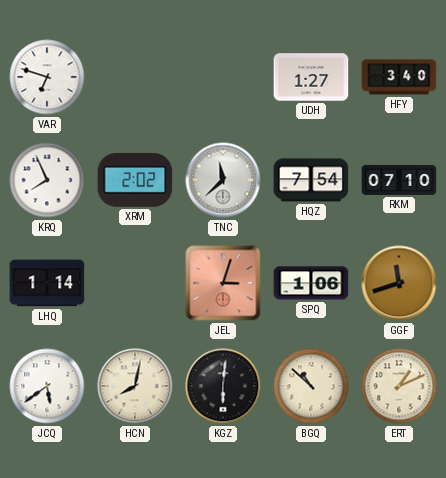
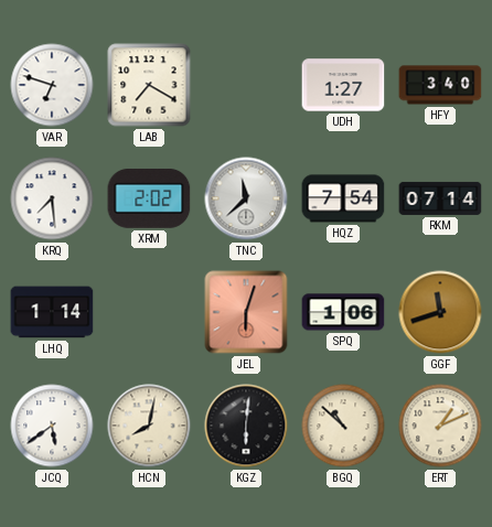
LAB: none -> 7:20 (149, 85)
KRQ: 7:56 -> 7:29 (52, 198)
RKM: 07:10 -> 07:14 (440, 198)
JEL: 3:03 -> 6:03 (246, 312)
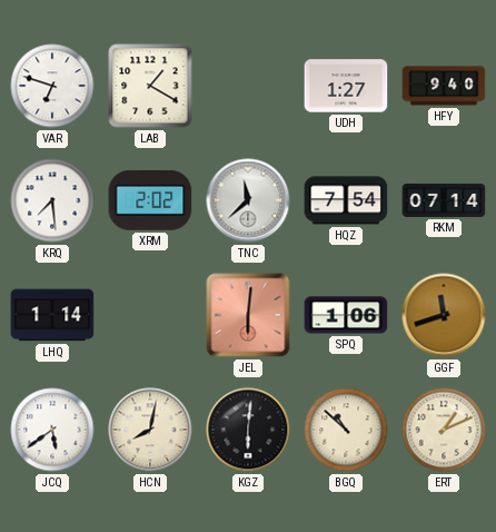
LAB: 7:20 -> 1:20 (150, 86)
HFY: 3:40 -> 9:40 (444, 86)
JEL: 6:03 -> 6:01 (248, 315)
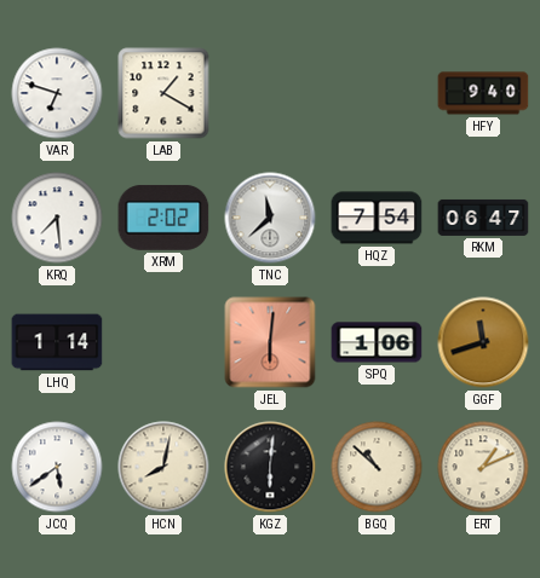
UDH: 1:27 -> none (346, 86)
RKM: 07:14 -> 06:47 (483, 218)
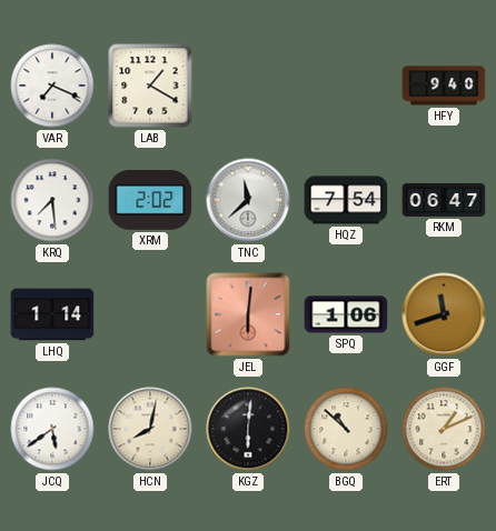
VAR: 6:48 -> 7:19 (52, 86)
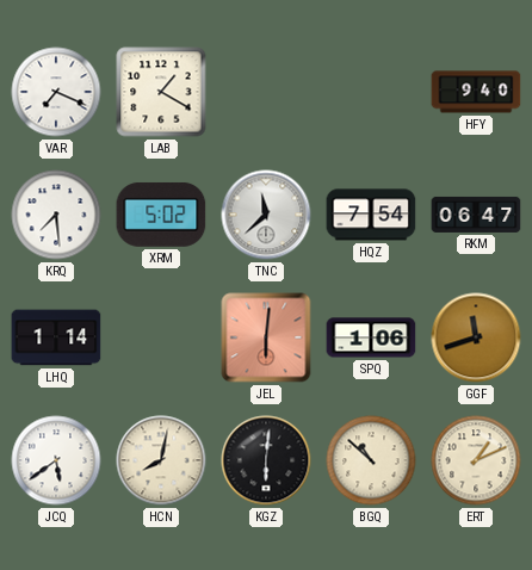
XRM: 2:02 -> 5:02 (161, 215)
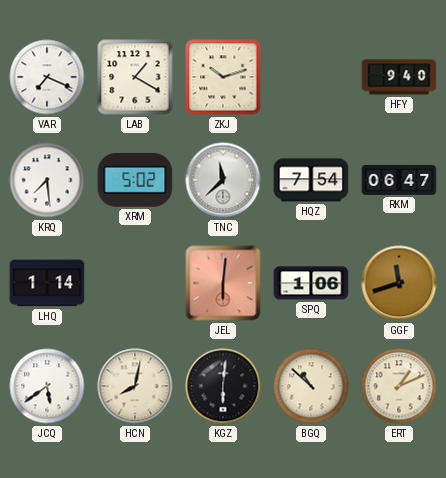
ZKJ: none -> 10:12 (223, 77)
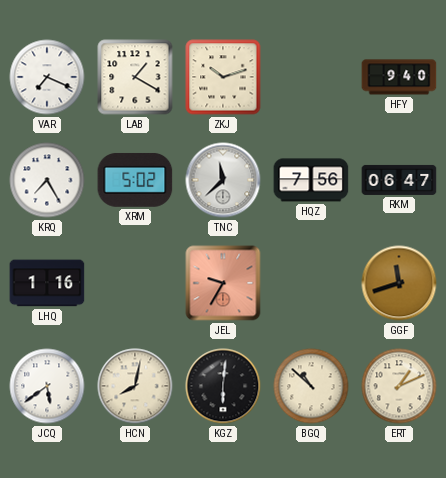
KRQ: 7:29 -> 7:25 (47, 180)
HQZ: 7:54 -> 7:56 (311, 180)
LHQ: 1:14 -> 1:16 (47, 283)
JEL: 6:01 -> 9:35 (223, 283)
SPQ: 1:06 -> none (311, 283)
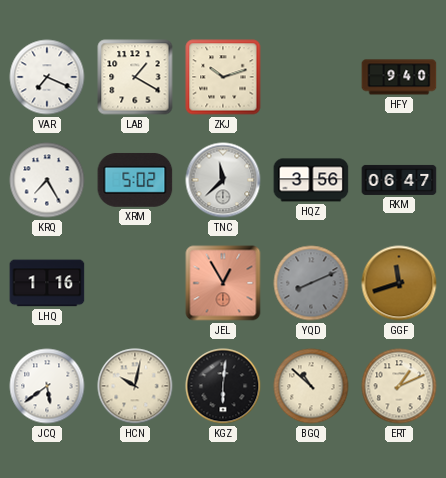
HQZ: 7:56 -> 3:56 (311, 180)
JEL: 9:35 -> 12:55 (223, 283)
YQD: none -> 8:11 (311, 283)
HCN: 8:02 -> 10:02 (135, 386)
